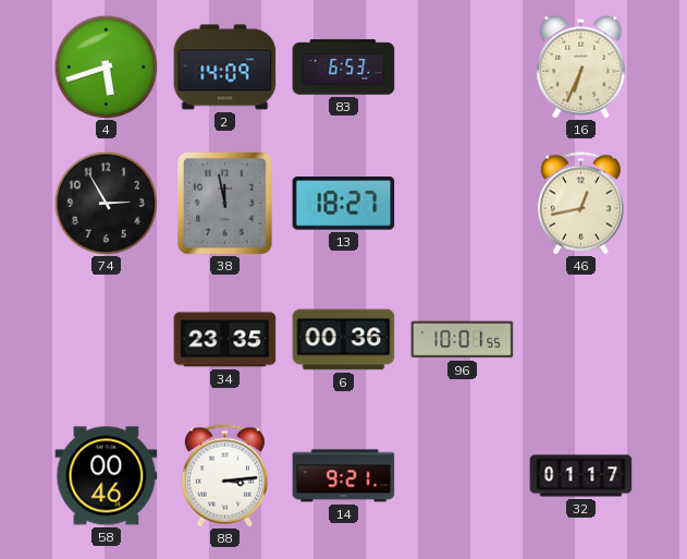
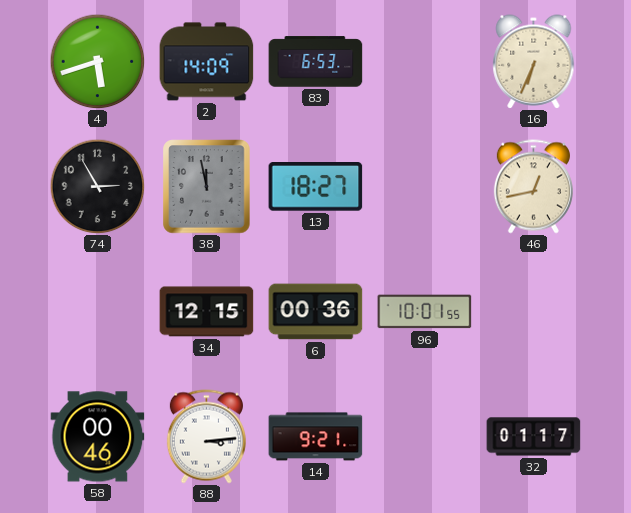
34: 23:35 -> 12:15 (207, 312)
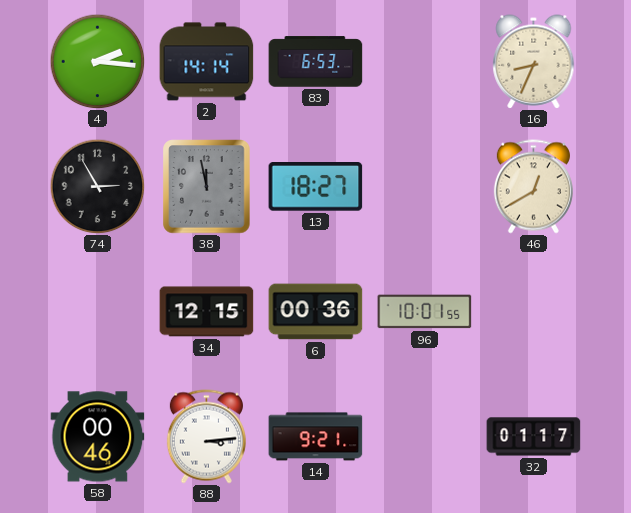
4: 5:42 -> 2:16 (97, 61)
2: 14:09 -> 14:14 (207, 62)
16: 6:34 -> 8:34 (534, 62)
46: 12:43 -> 12:40 (533, 187)
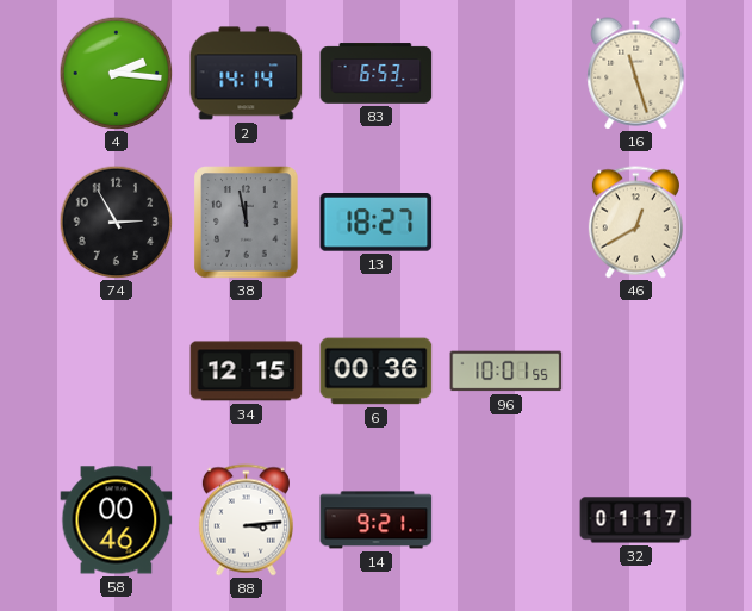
16: 8:34 -> 11:27 (636, 74)
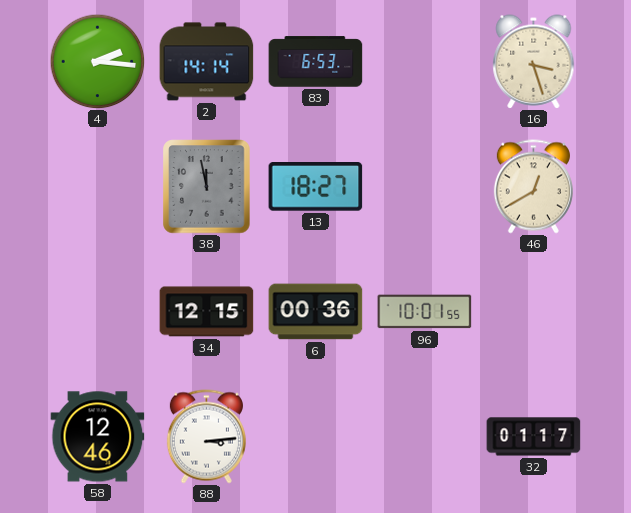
16: 11:27 -> 3:27 (534, 62)
74: 2:55 -> none (116, 222)
58: 00:46 -> 12:46 (98, 437)
14: 9:21 -> none (377, 520)
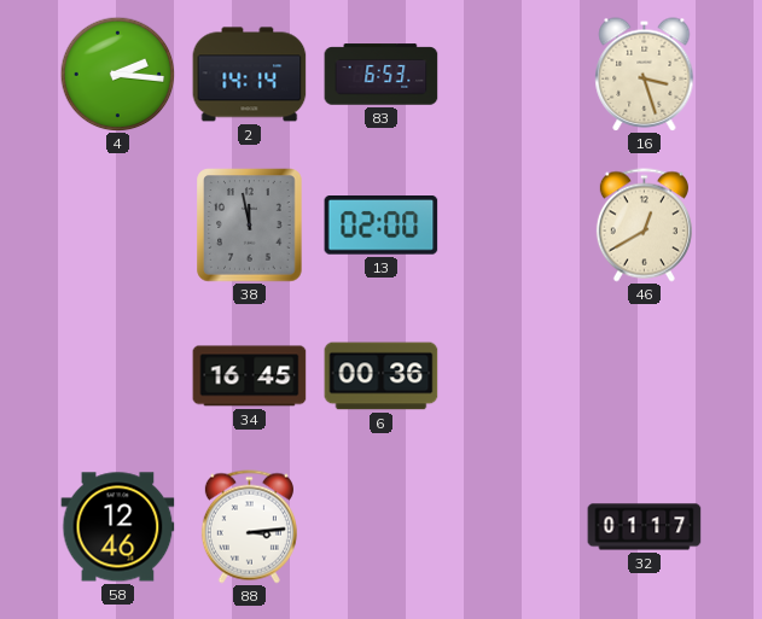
13: 18:27 -> 02:00 (382, 226)
34: 12:15 -> 16:45 (250, 376)
96: 10:01 -> none (425, 312)
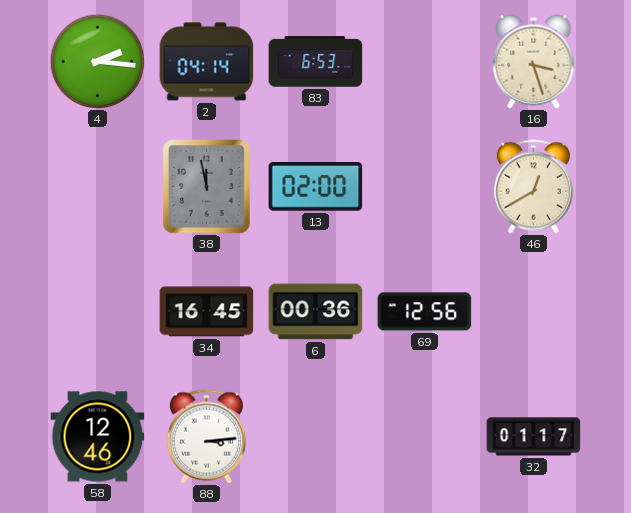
2: 14:14 -> 04:14 (207, 62)
69: none -> 12:56 (425, 312)
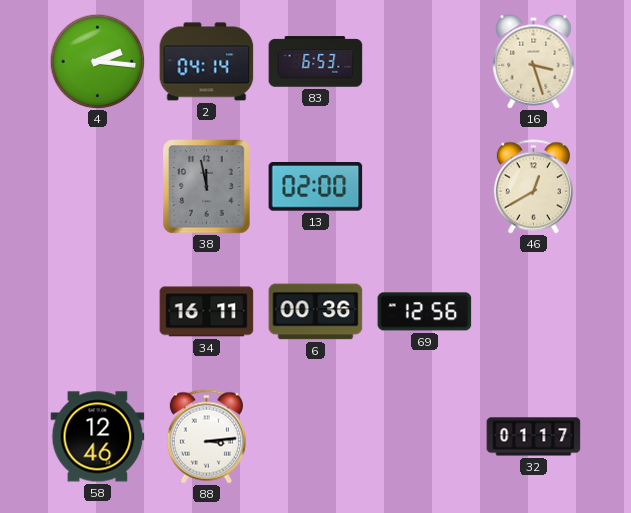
34: 16:45 -> 16:11 (207, 312)
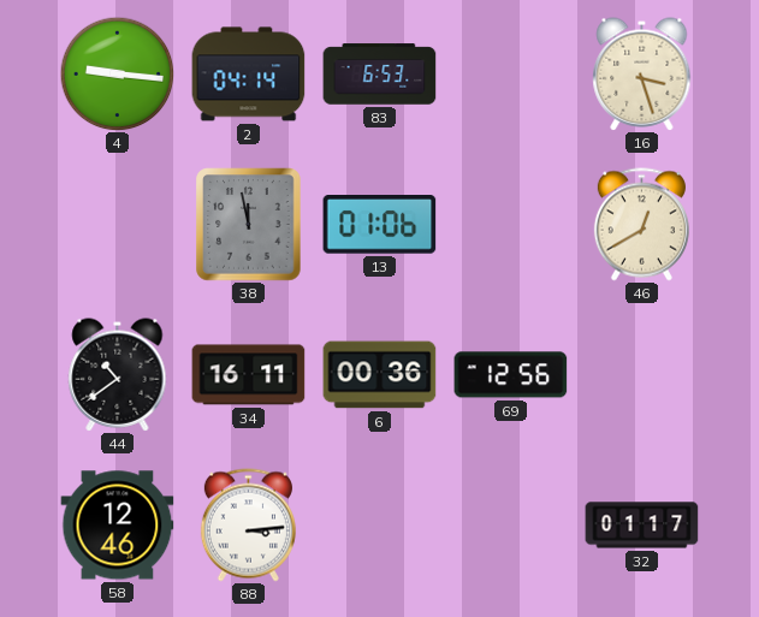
4: 2:16 -> 9:16 (117, 73)
13: 02:00 -> 01:06 (380, 225)
44: none -> 10:39 (118, 375)
